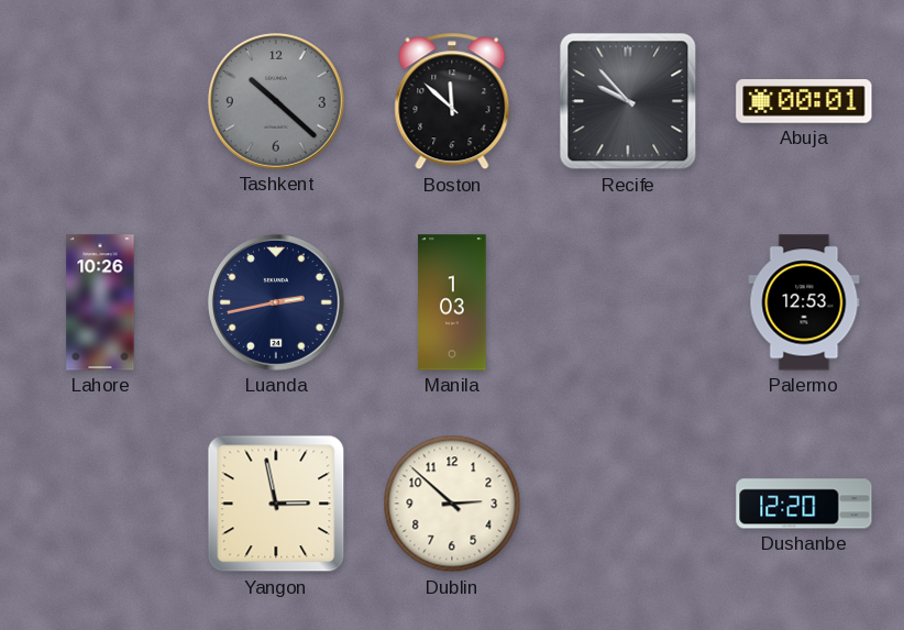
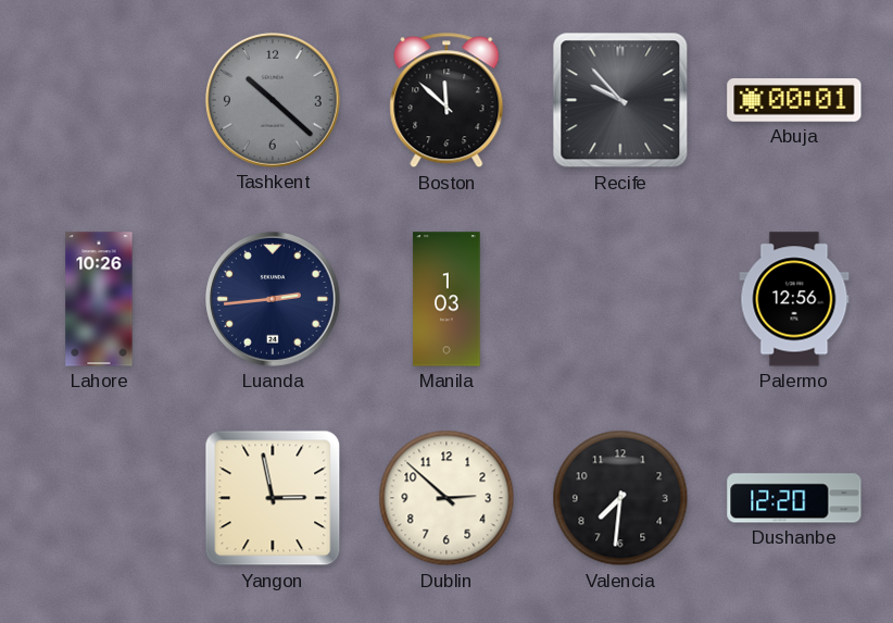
Luanda: 2:43 -> 2:44 (273, 299)
Palermo: 12:53 -> 12:56 (794, 299)
Valencia: none -> 7:31 (620, 498)
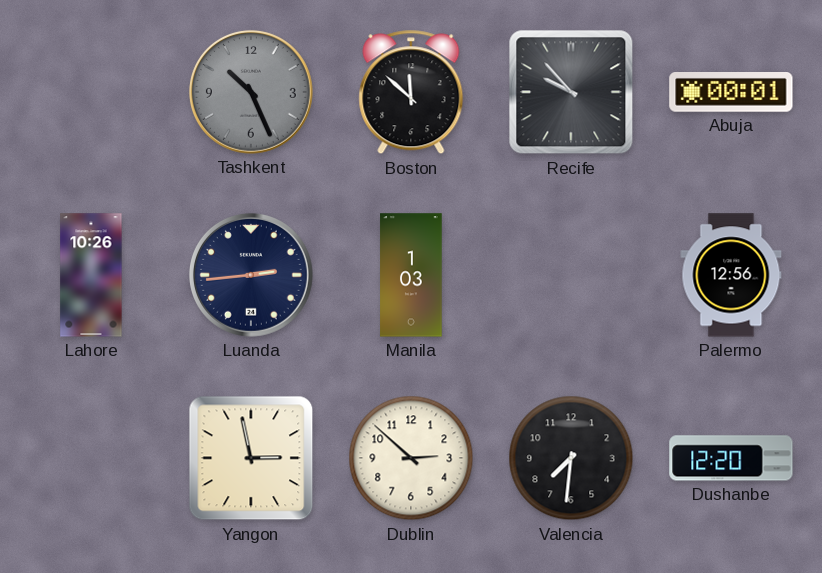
Tashkent: 10:22 -> 10:26 (251, 92)
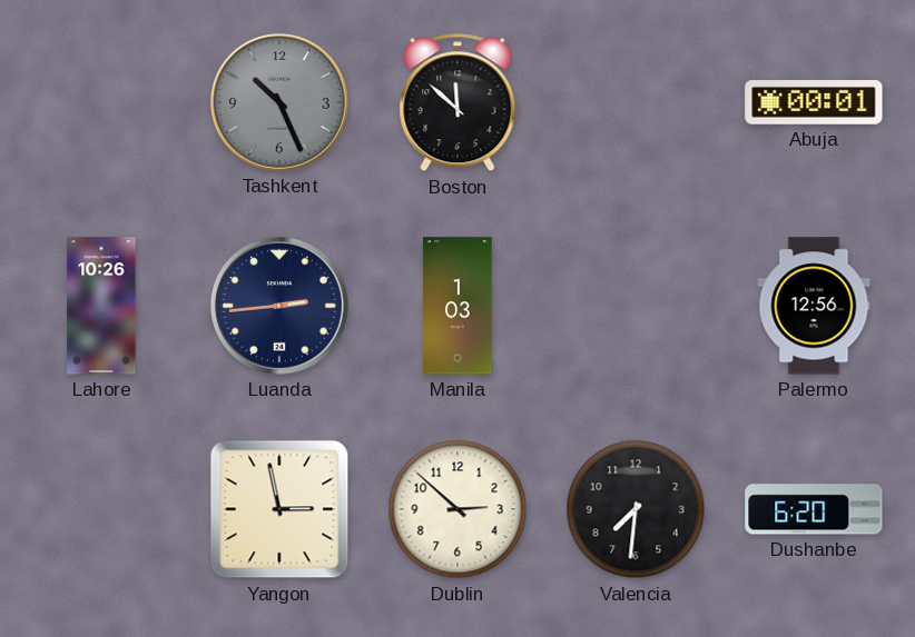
Recife: 9:53 -> none (571, 92)
Dushanbe: 12:20 -> 6:20 (814, 509)
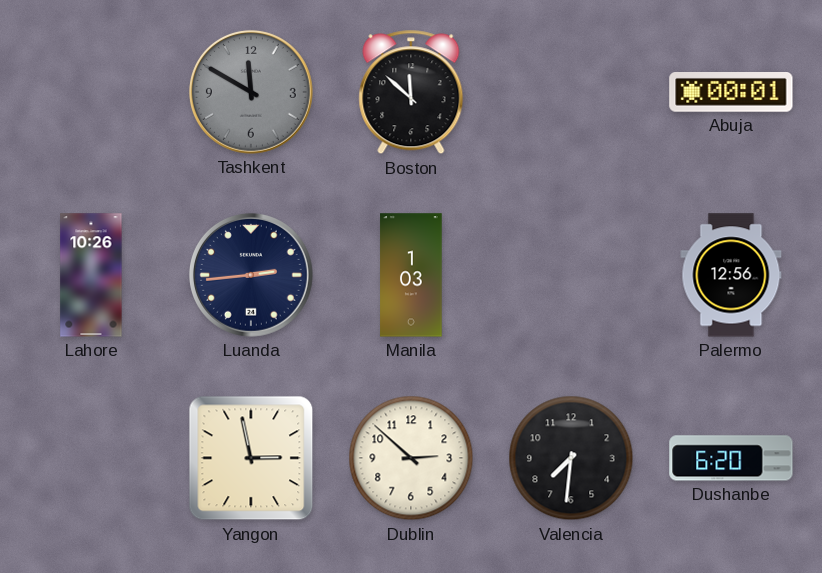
Tashkent: 10:26 -> 11:50 (251, 92)
